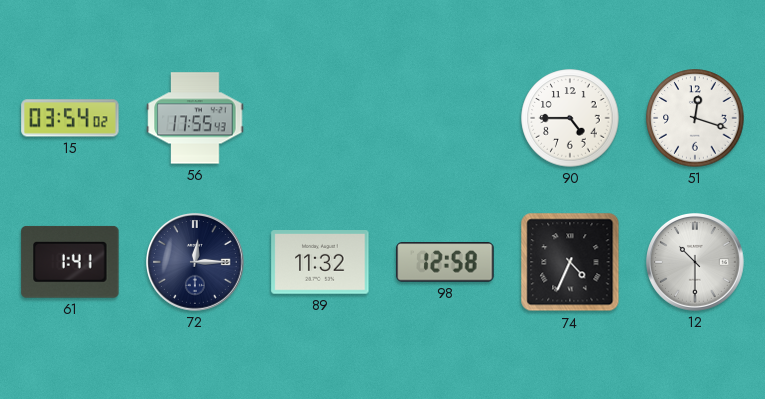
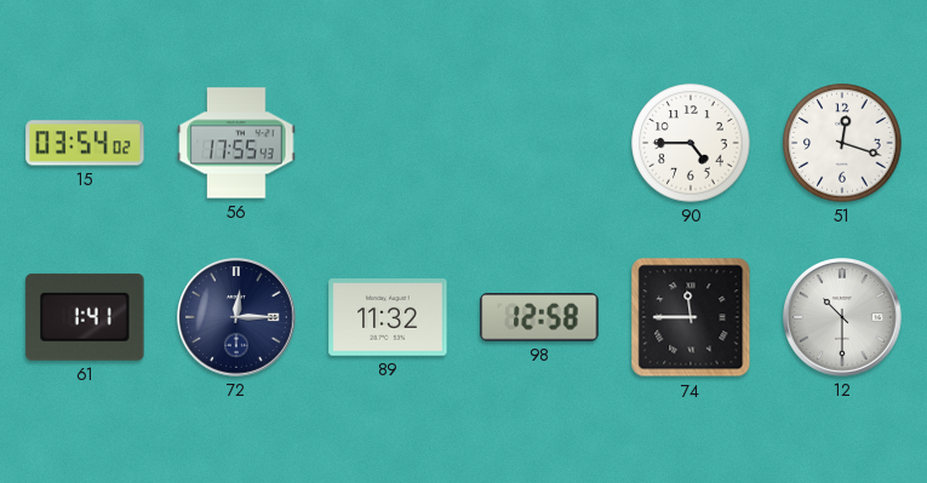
74: 4:34 -> 11:45 (691, 317)
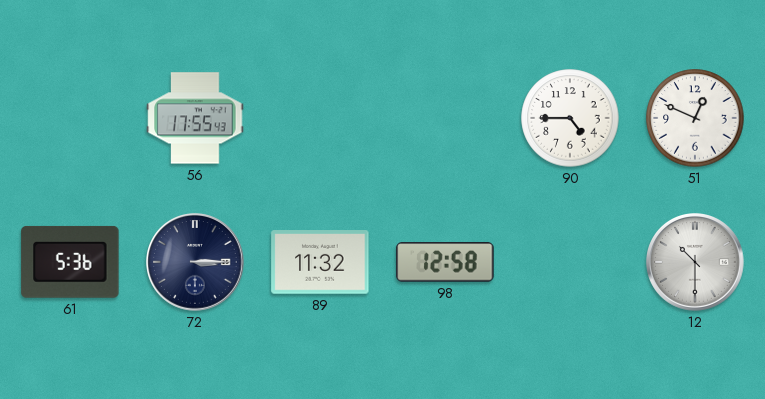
15: 03:54 -> none (85, 143)
51: 12:18 -> 12:49 (695, 118)
61: 1:41 -> 5:36 (70, 262)
72: 12:15 -> 3:15 (196, 263)
74: 11:45 -> none (691, 317)
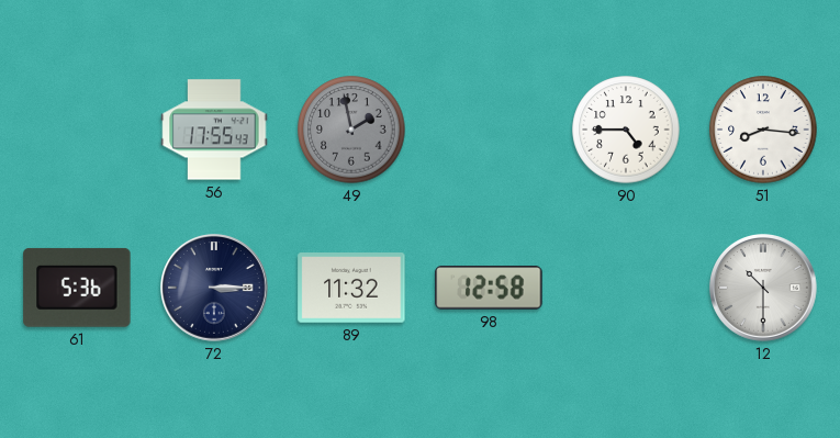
49: none -> 1:58 (351, 130)
51: 12:49 -> 8:16 (763, 130)
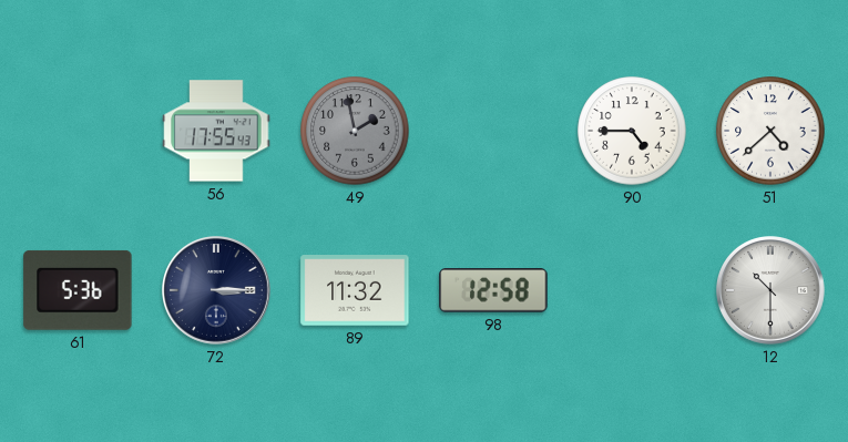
51: 8:16 -> 4:38 (770, 131)
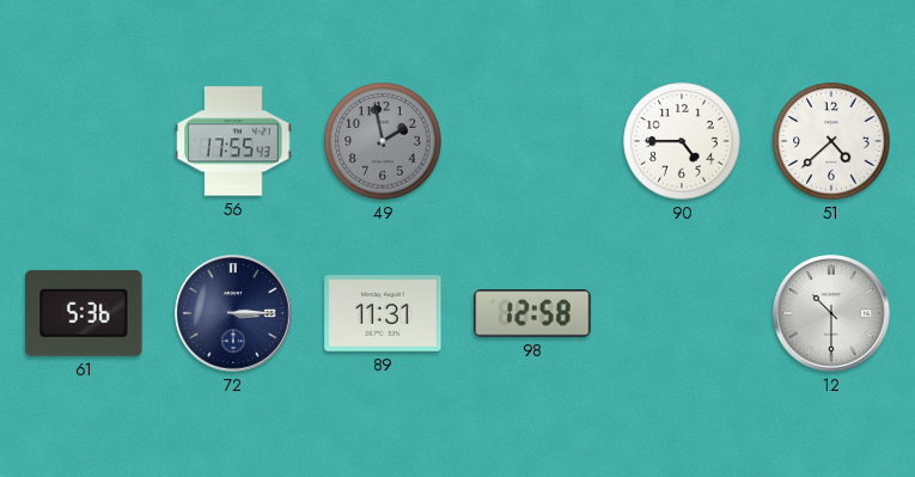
89: 11:32 -> 11:31 (383, 313)
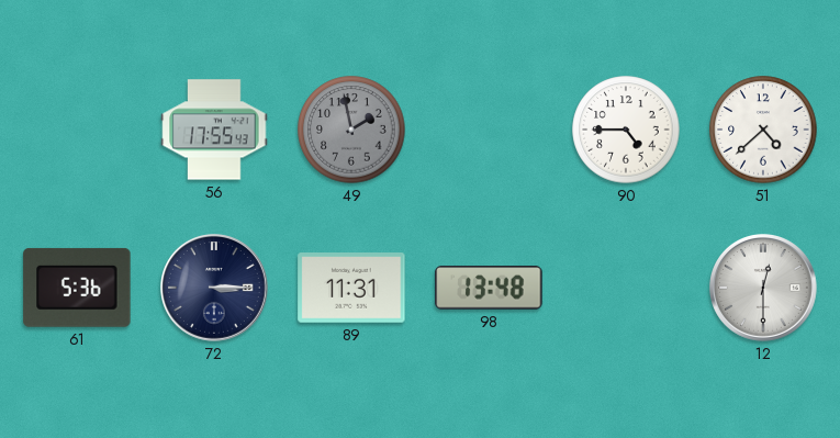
98: 12:58 -> 13:48 (489, 288)
12: 10:30 -> 12:30 (764, 289)
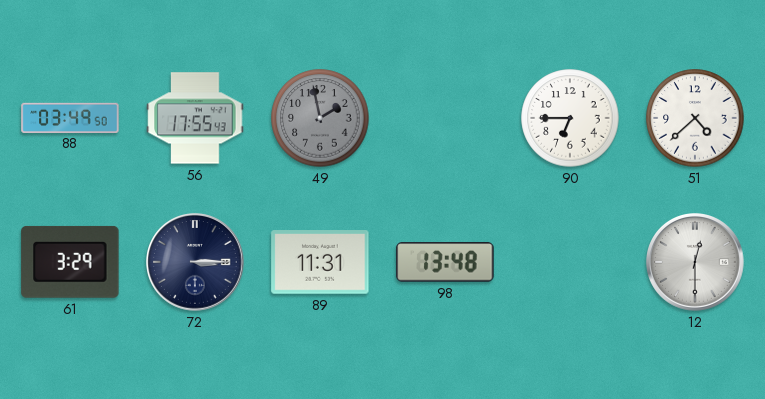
88: none -> 03:49 (70, 117)
90: 4:45 -> 6:45 (570, 118)
61: 5:36 -> 3:29 (70, 262)
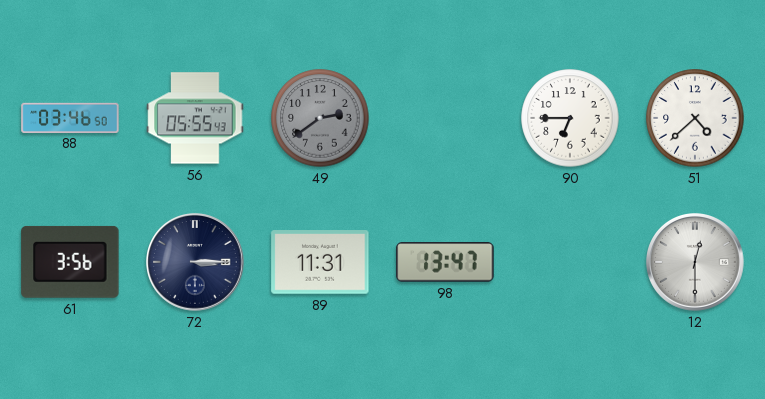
88: 03:49 -> 03:46 (70, 117)
56: 17:55 -> 05:55 (195, 118)
49: 1:58 -> 2:39 (320, 118)
61: 3:29 -> 3:56 (70, 262)
98: 13:48 -> 13:47 (445, 262)
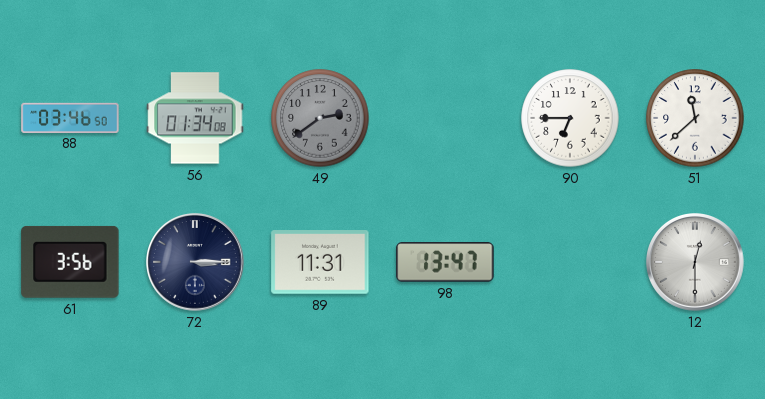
56: 05:55 -> 01:34 (195, 118)
51: 4:38 -> 11:38 (695, 118)
